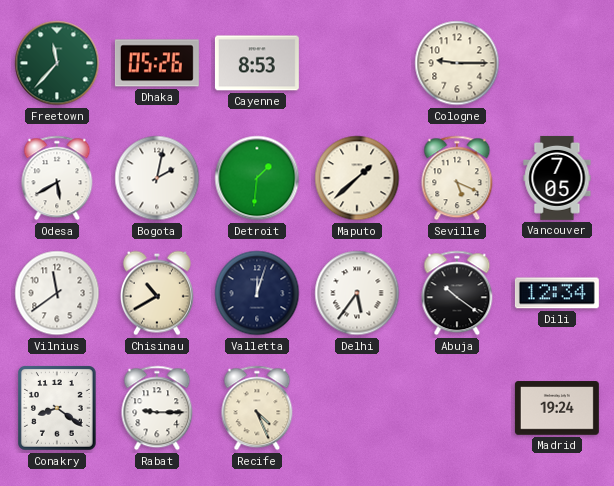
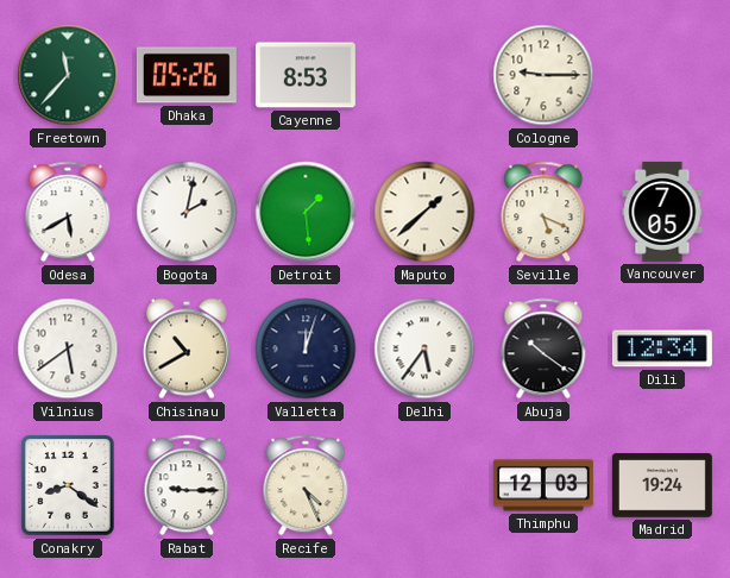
Detroit: 1:31 -> 1:29 (306, 212)
Vilnius: 11:39 -> 5:39 (68, 348)
Thimphu: none -> 12:03 (543, 485)
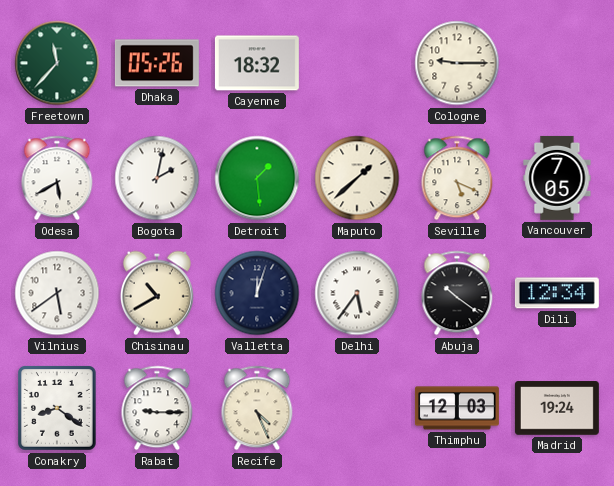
Cayenne: 8:53 -> 18:32 (257, 63)
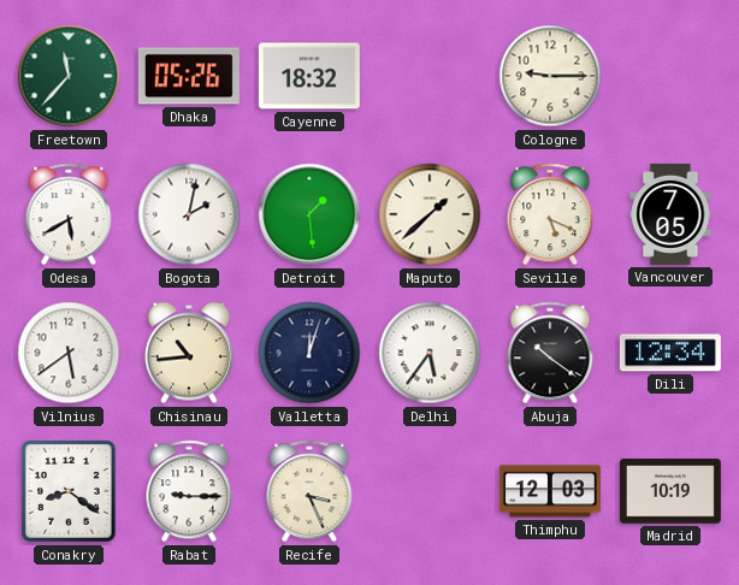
Chisinau: 10:40 -> 10:44 (189, 353)
Recife: 4:26 -> 3:26 (309, 491)
Madrid: 19:24 -> 10:19 (670, 491)
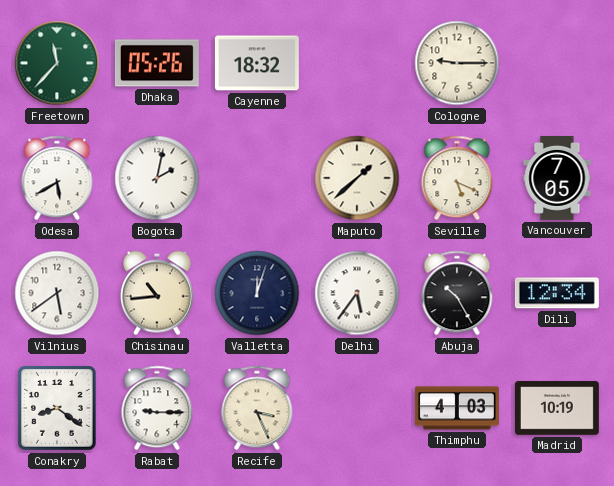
Detroit: 1:29 -> none (309, 214)
Abuja: 10:21 -> 10:25 (457, 293)
Thimphu: 12:03 -> 4:03 (457, 408)
